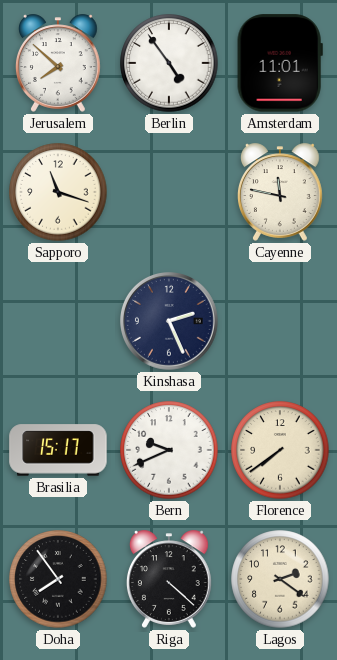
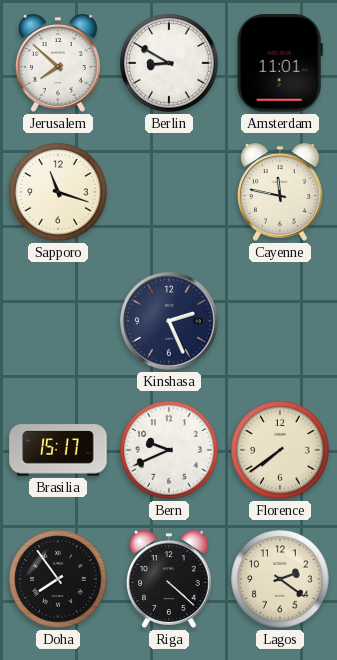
Berlin: 4:54 -> 8:50 (169, 63)
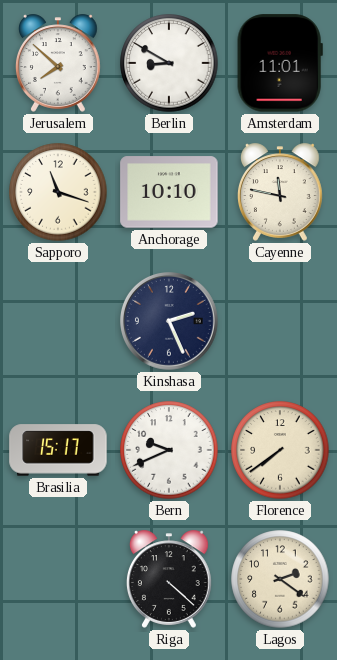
Anchorage: none -> 10:10 (169, 192)
Doha: 7:54 -> none (58, 579)
